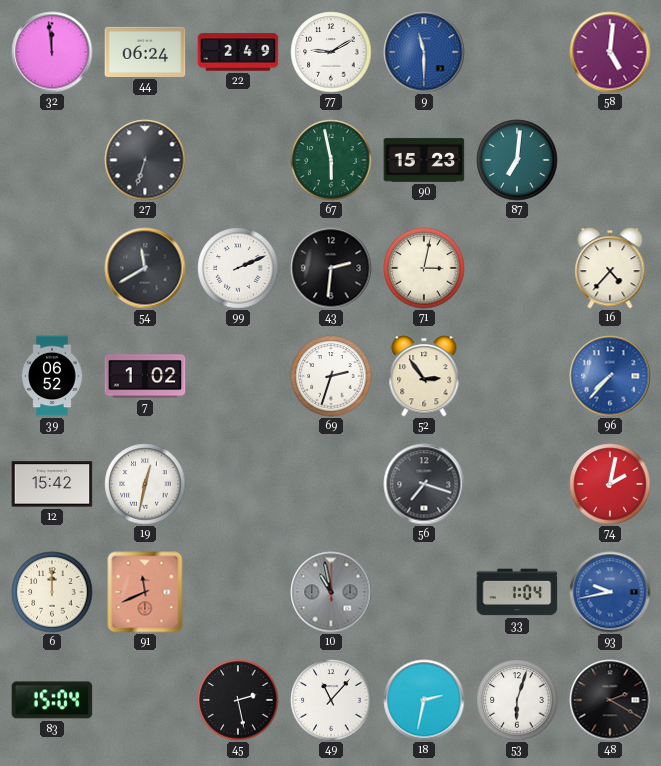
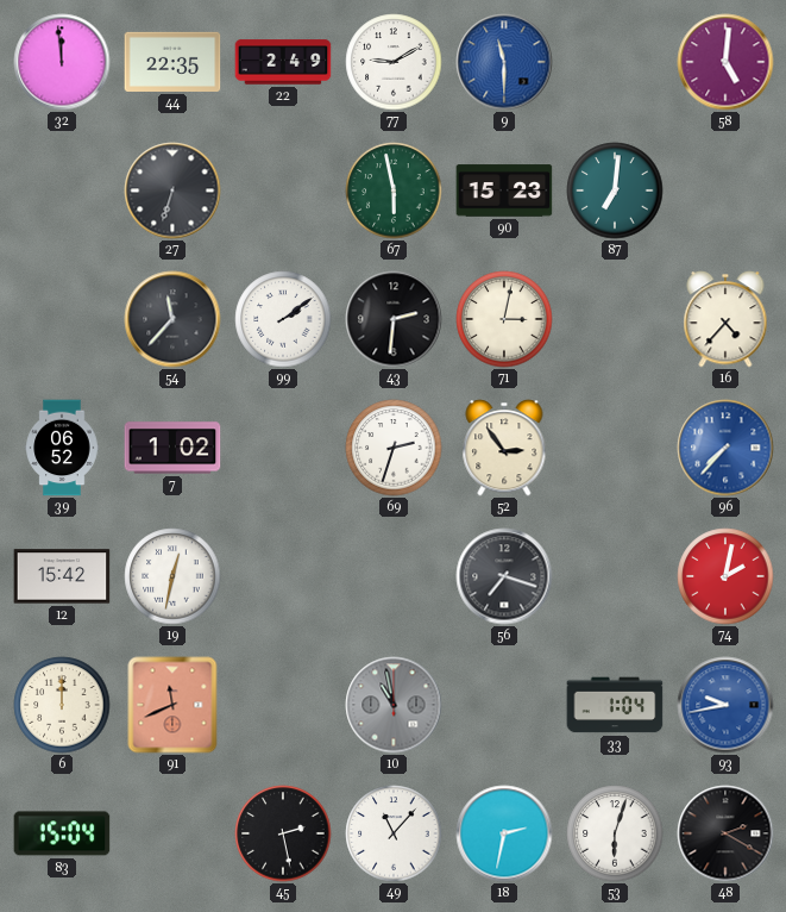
44: 06:24 -> 22:35 (172, 62)
54: 11:40 -> 11:37 (172, 319)
99: 2:11 -> 2:09 (283, 319)
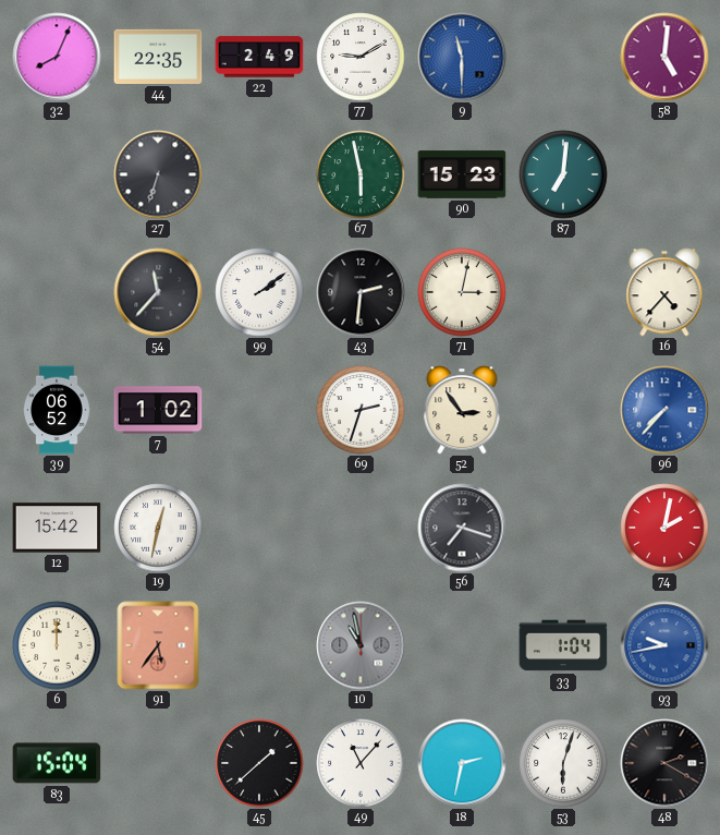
32: 11:59 -> 8:04 (57, 57)
91: 11:41 -> 5:36 (158, 645)
45: 2:28 -> 1:38 (259, 763)
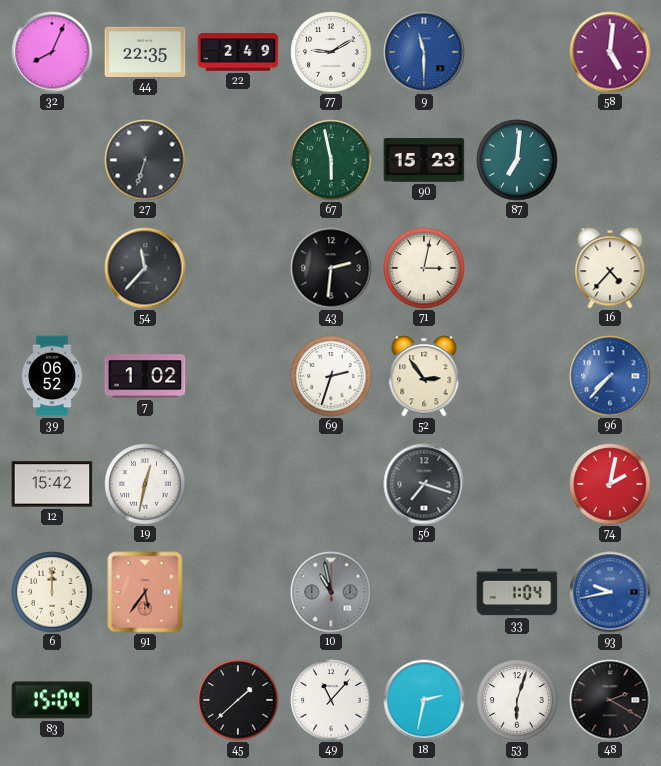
99: 2:09 -> none (259, 292)
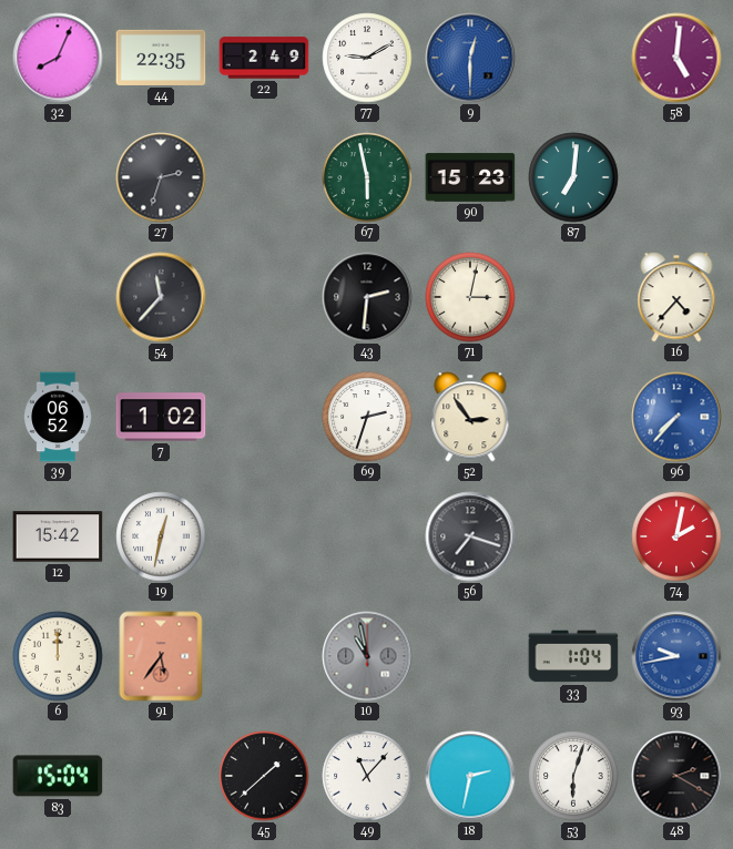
9: 11:30 -> 12:30 (470, 58)
27: 6:33 -> 2:33 (161, 177)
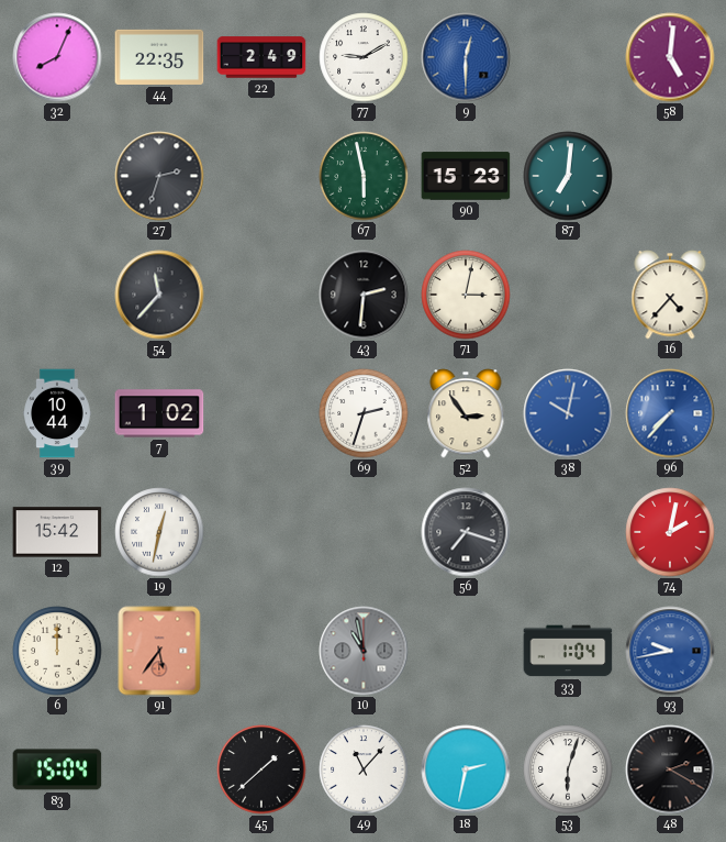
39: 06:52 -> 10:44 (57, 413)
38: none -> 10:02 (568, 413)
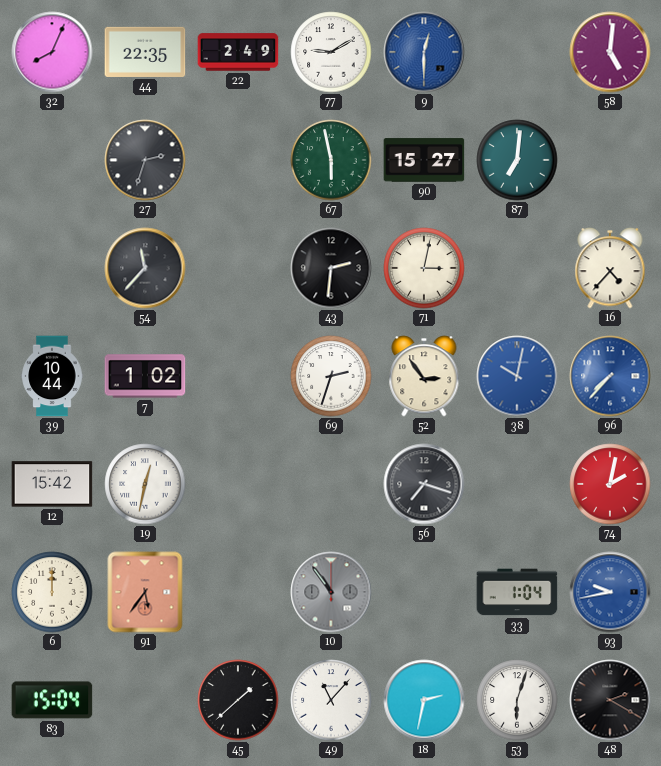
90: 15:23 -> 15:27 (424, 160)
10: 10:58 -> 10:54 (331, 592)
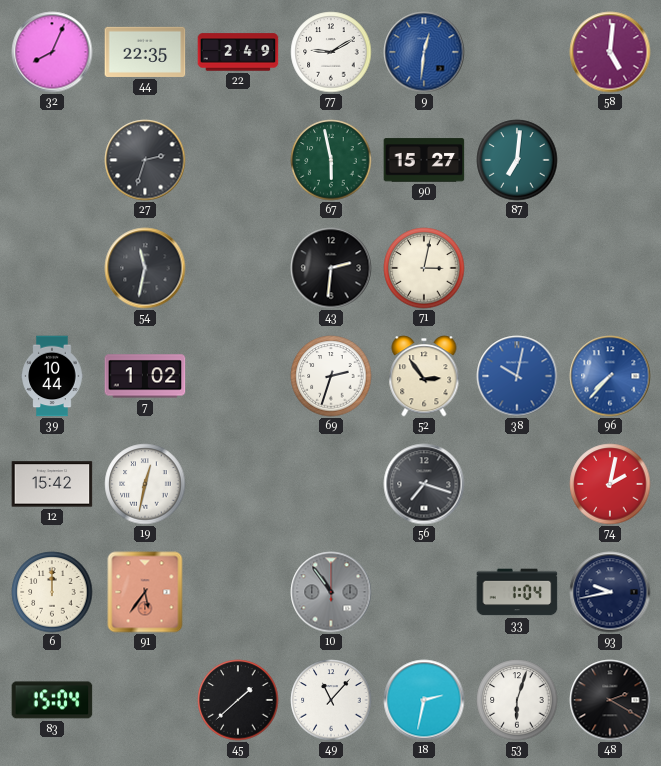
9: 12:30 -> 12:31 (424, 52)
54: 11:37 -> 11:32 (145, 268)
16: 4:37 -> none (610, 268)
93 dial: blue -> navy (610, 592)
